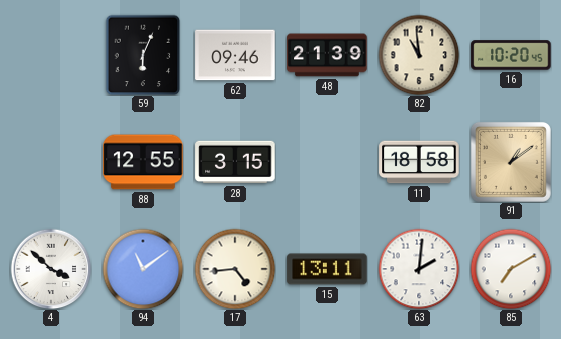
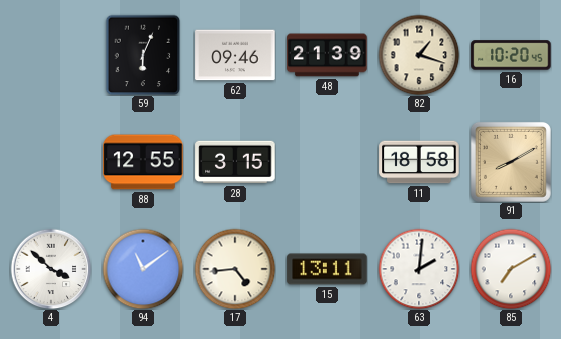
82: 10:59 -> 1:18 (419, 55)
91: 1:09 -> 8:10 (511, 162)
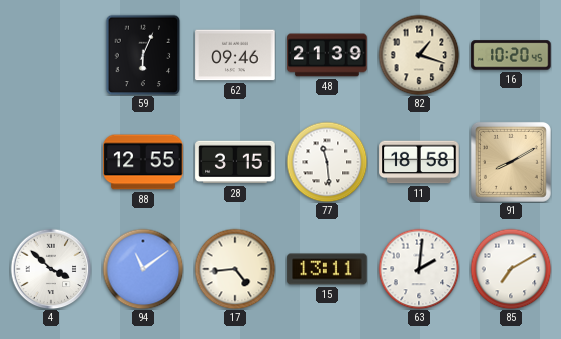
77: none -> 11:29 (327, 162)
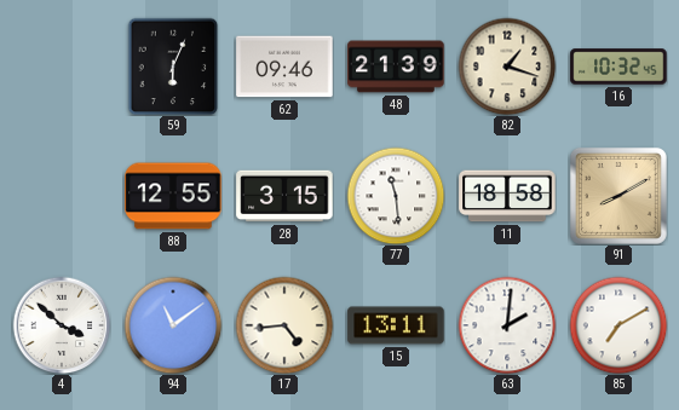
16: 10:20 -> 10:32 (618, 67)
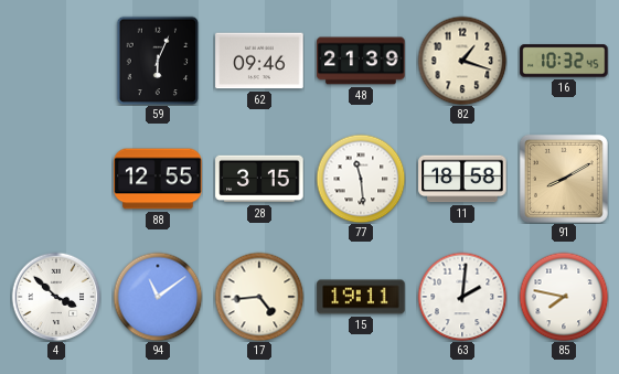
15: 13:11 -> 19:11 (361, 297)
85: 7:10 -> 7:47 (564, 297)
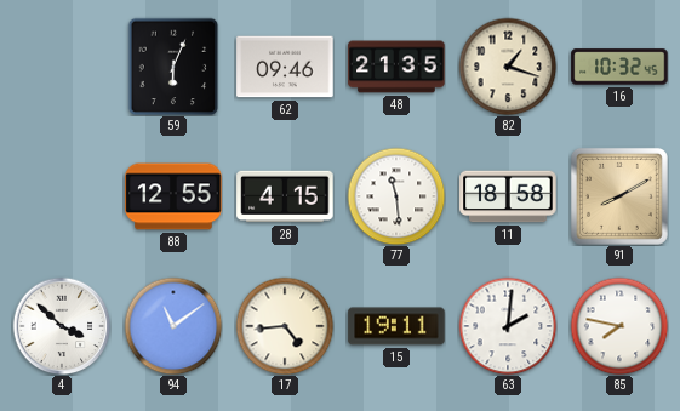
48: 21:39 -> 21:35 (396, 67)
28: 3:15 -> 4:15 (285, 196)
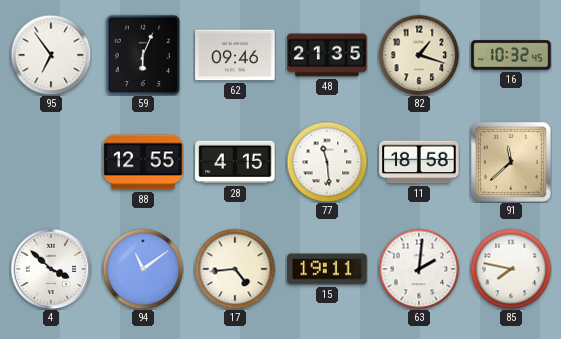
95: none -> 6:54 (51, 55)
91: 8:10 -> 11:38 (511, 162)
